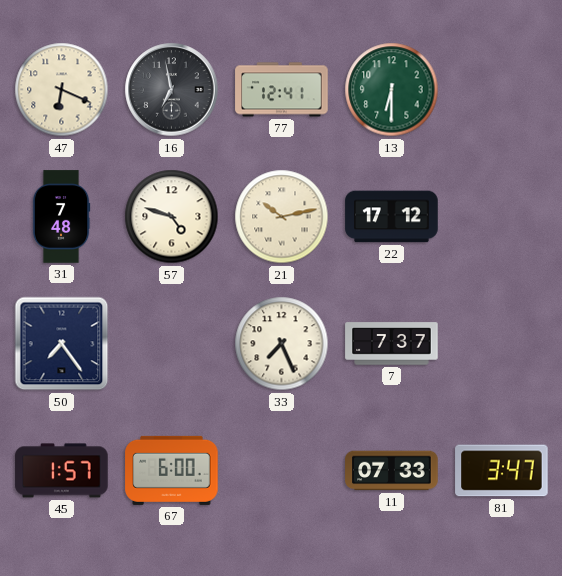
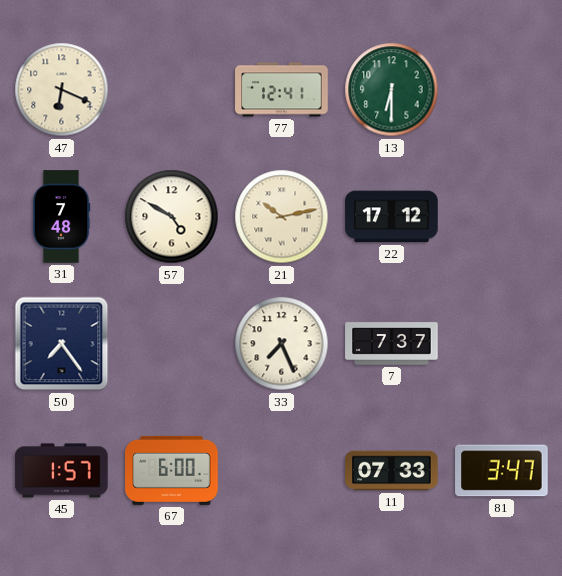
16: 6:58 -> none (172, 90)
57: 4:48 -> 4:50 (172, 217)
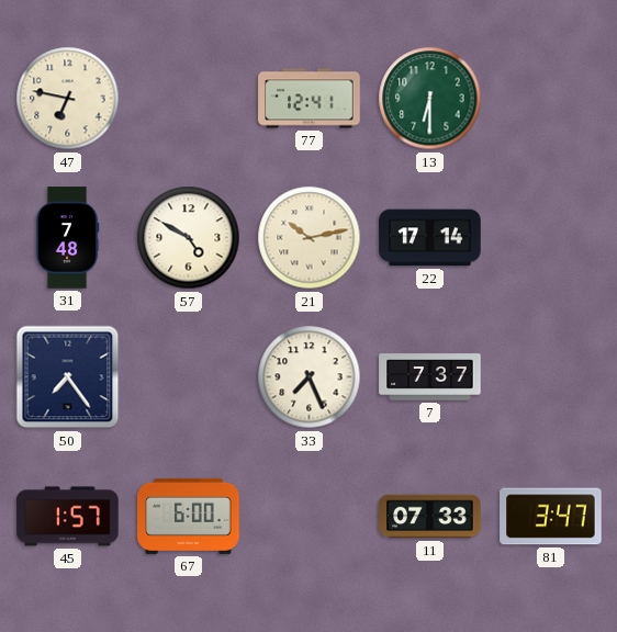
47: 6:19 -> 6:47 (68, 99)
22: 17:12 -> 17:14 (430, 238)
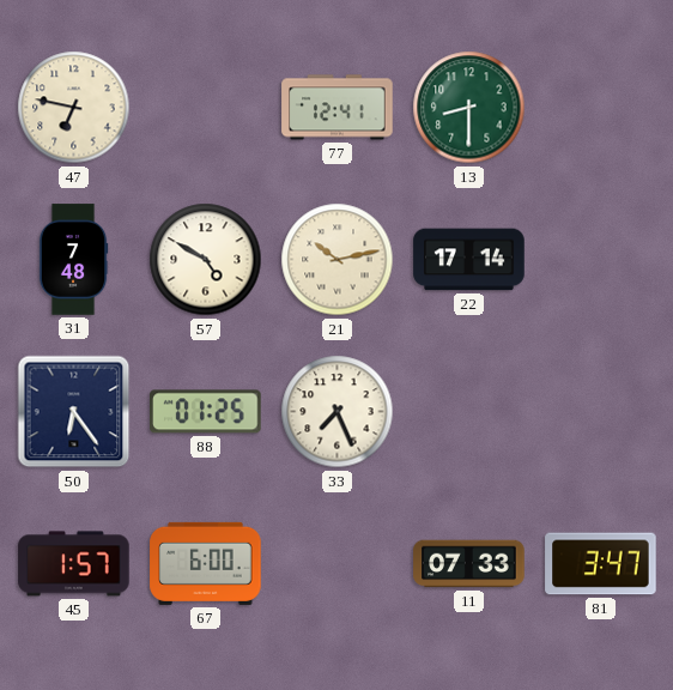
13: 6:30 -> 8:30 (469, 108)
50: 7:24 -> 6:24 (74, 412)
88: none -> 01:25 (206, 412)
7: 7:37 -> none (430, 377)
